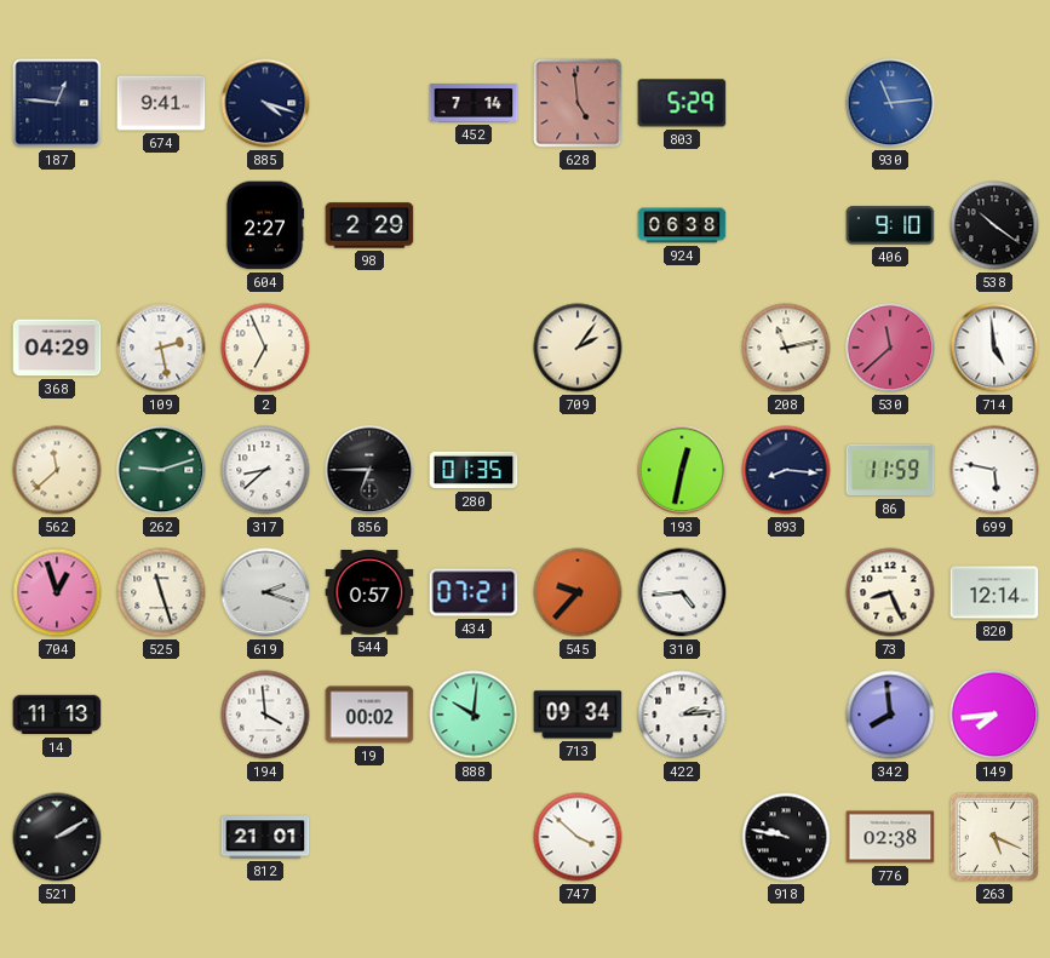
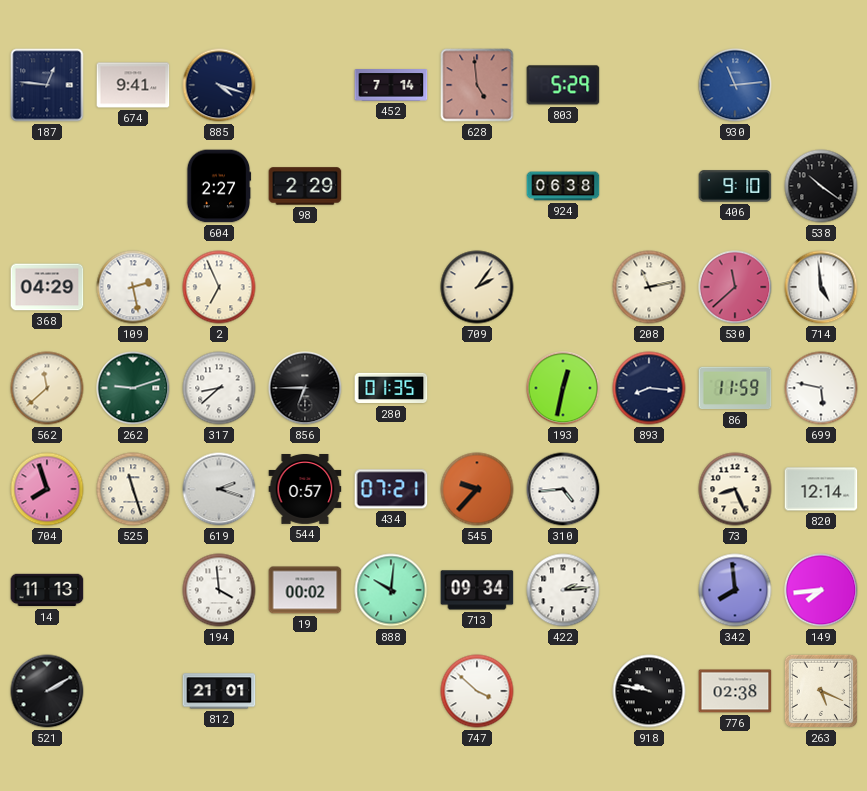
704: 12:57 -> 7:57 (47, 489)
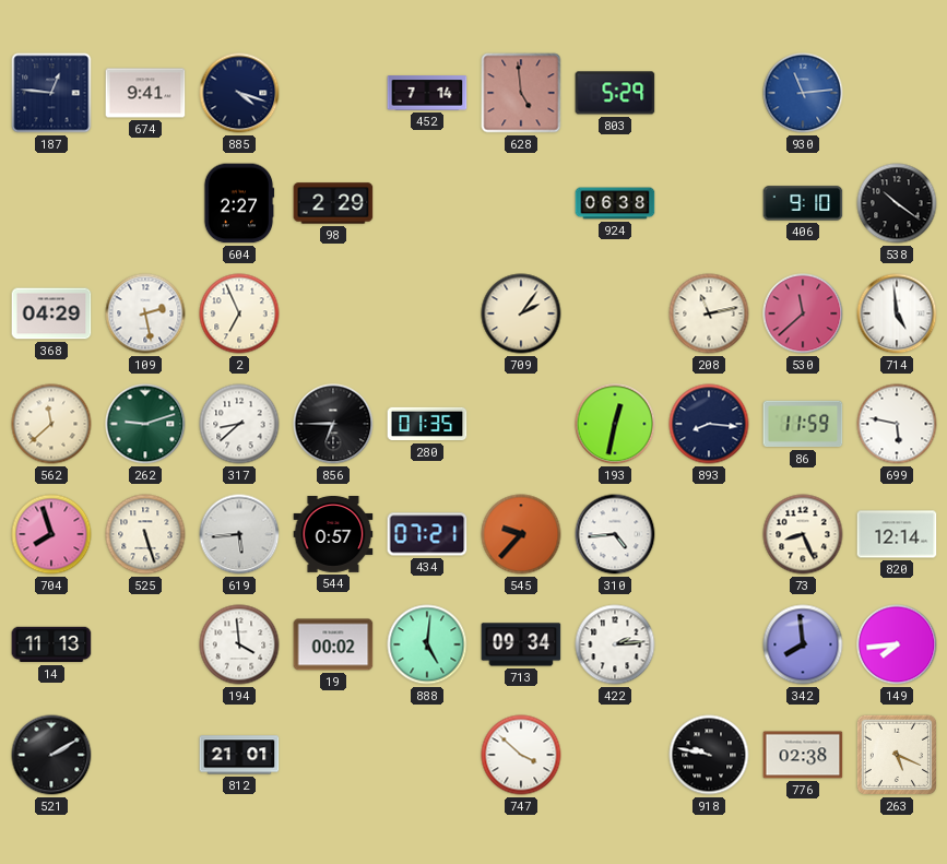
525: 11:27 -> 5:27 (145, 534)
619: 2:18 -> 5:44 (239, 534)
888: 10:01 -> 5:01 (427, 644)
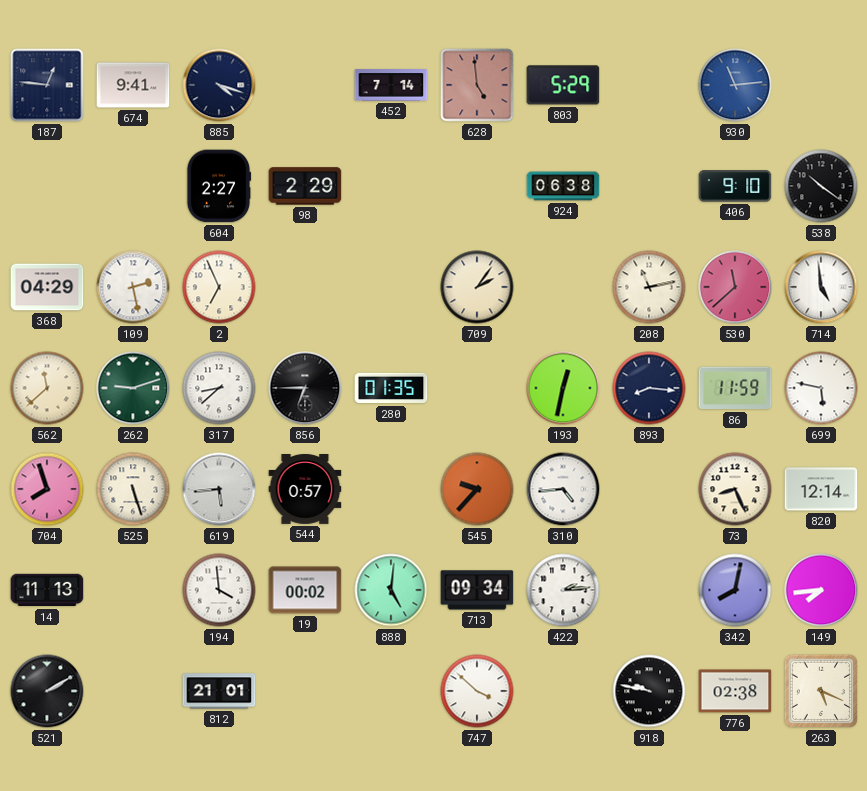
434: 07:21 -> none (427, 534)
342: 7:59 -> 8:02 (735, 590)
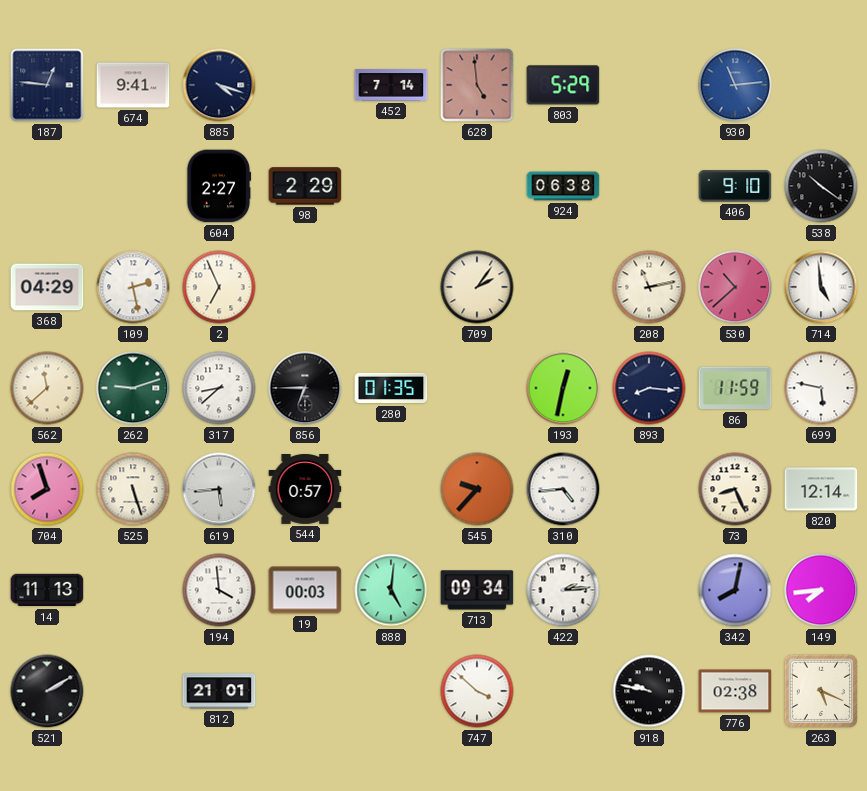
530: 11:38 -> 10:38 (735, 287)
19: 00:02 -> 00:03 (305, 590)
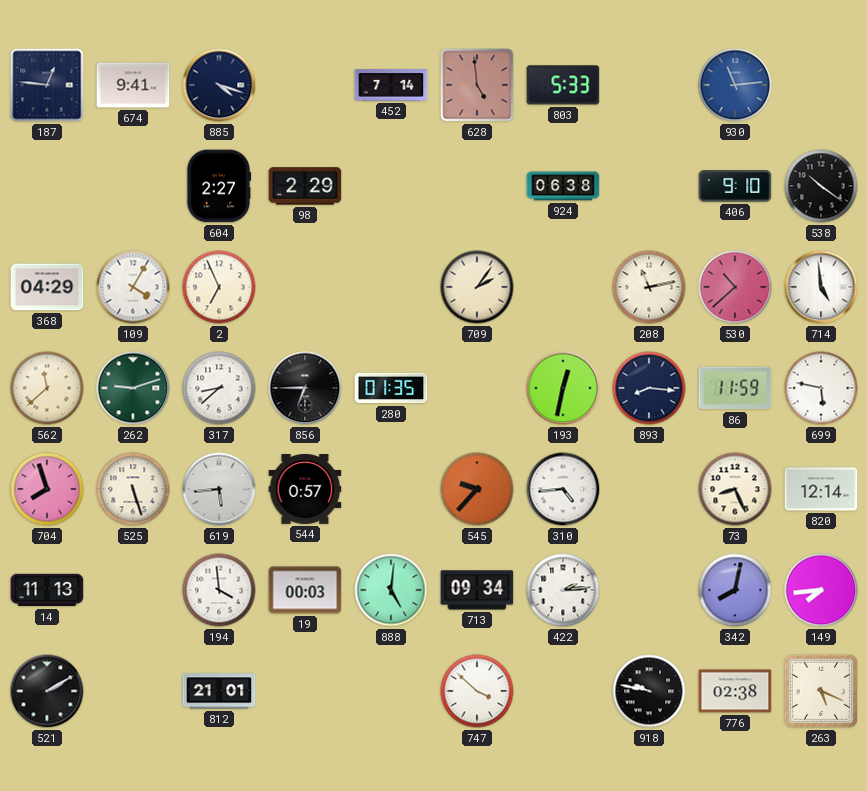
803: 5:29 -> 5:33 (563, 85)
109: 2:28 -> 4:05 (133, 287)
